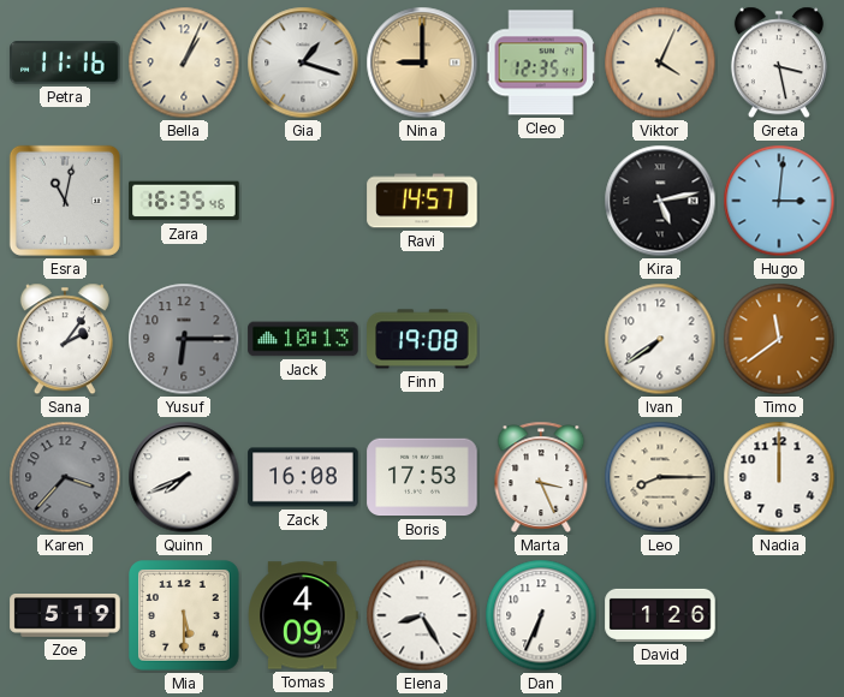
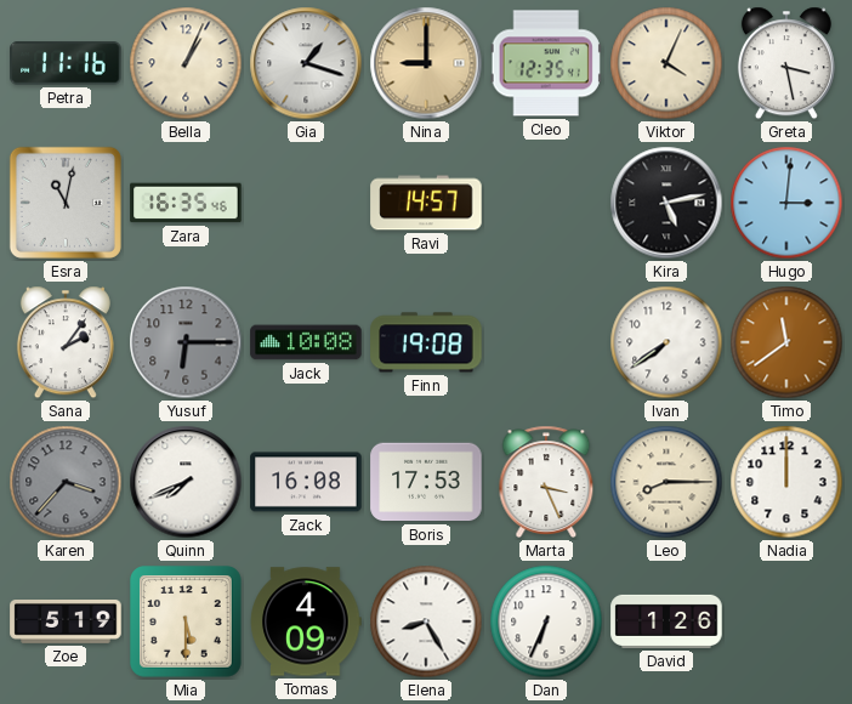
Jack: 10:13 -> 10:08 (306, 342)
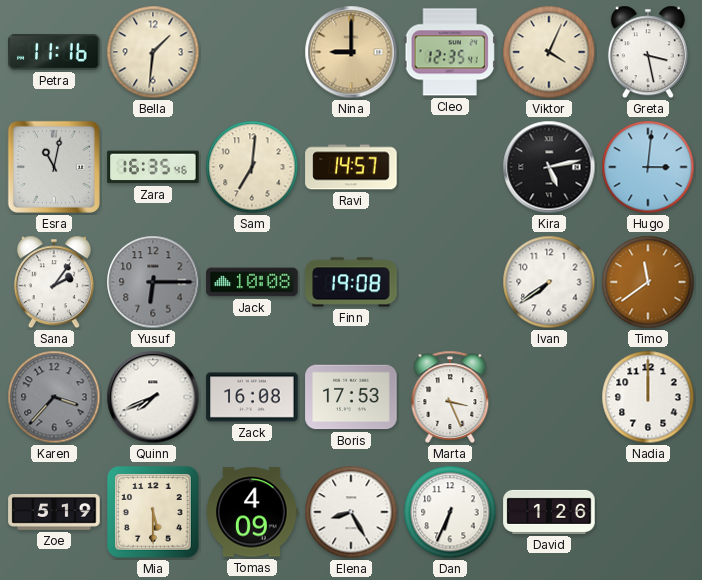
Bella: 1:04 -> 1:31 (153, 52)
Gia: 1:18 -> none (306, 63)
Sam: none -> 7:01 (252, 167)
Leo: 8:15 -> none (666, 482)
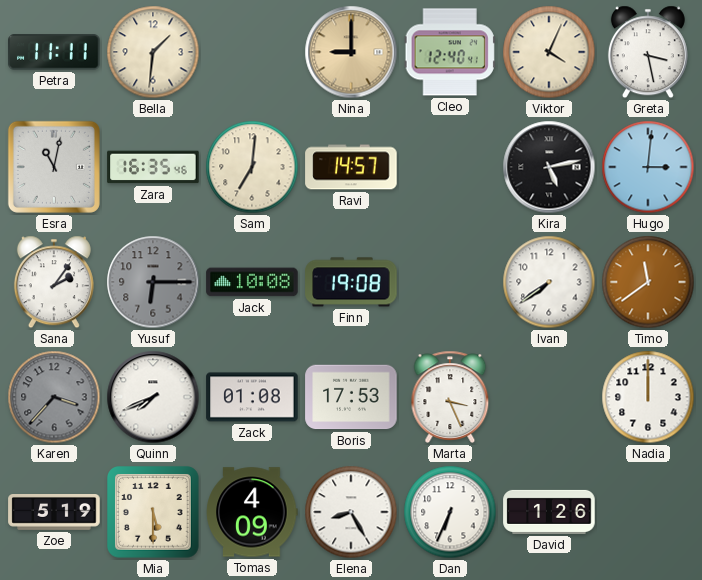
Petra: 11:16 -> 11:11 (54, 52)
Cleo: 12:35 -> 12:40 (450, 52)
Zack: 16:08 -> 01:08 (252, 397)
